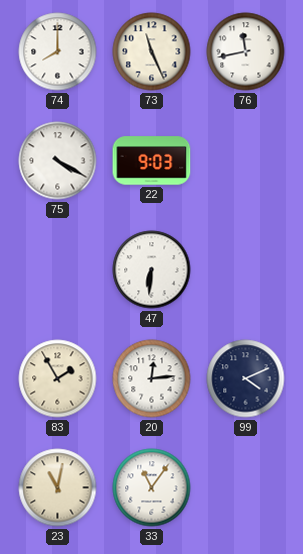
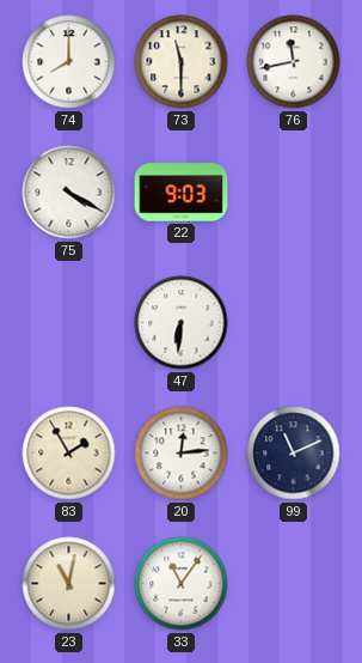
73: 11:26 -> 11:30 (182, 62)
99: 4:11 -> 11:11 (294, 454)
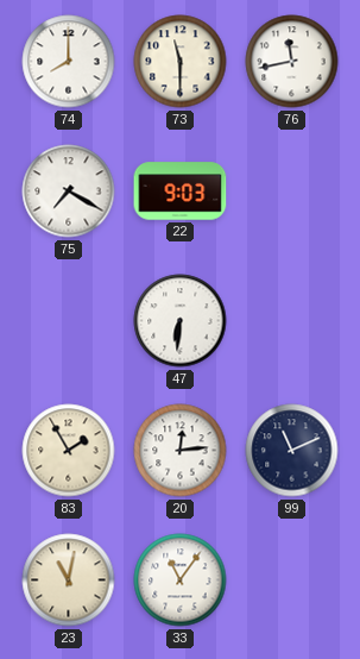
75: 4:20 -> 7:20 (69, 192)
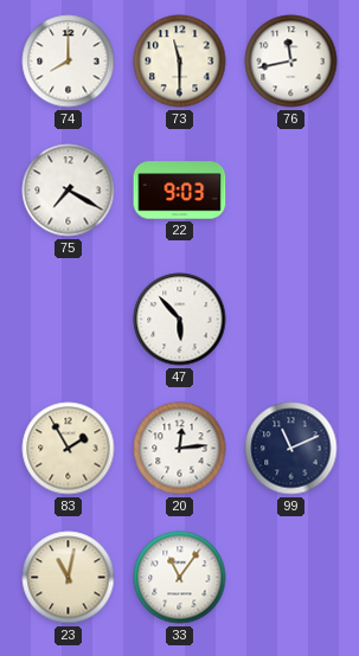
47: 6:31 -> 5:53 (180, 320)
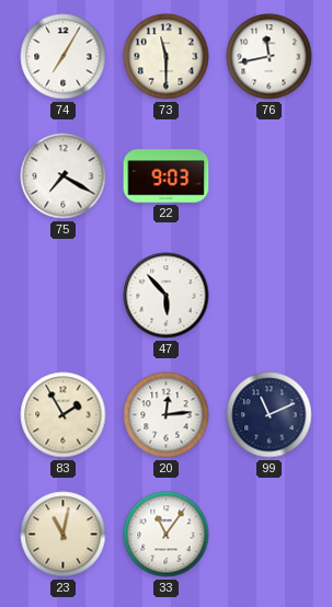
74: 8:00 -> 7:05 (64, 57)
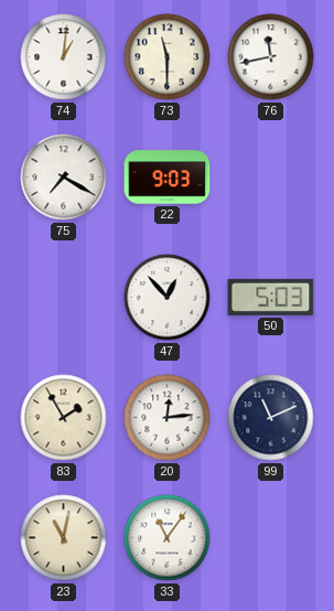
74: 7:05 -> 1:01 (64, 57)
47: 5:53 -> 12:53 (168, 298)
50: none -> 5:03 (271, 297)
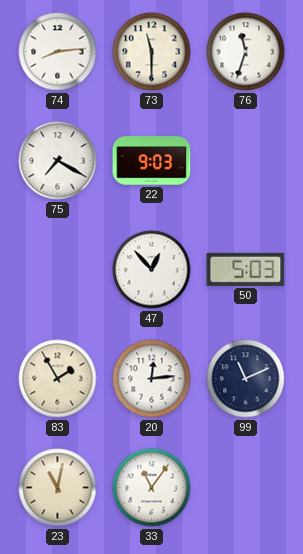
74: 1:01 -> 8:14 (58, 52)
76: 11:43 -> 11:33 (246, 52)
